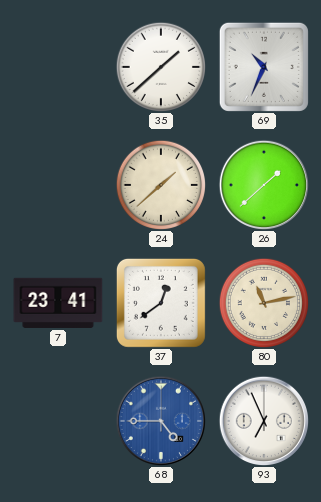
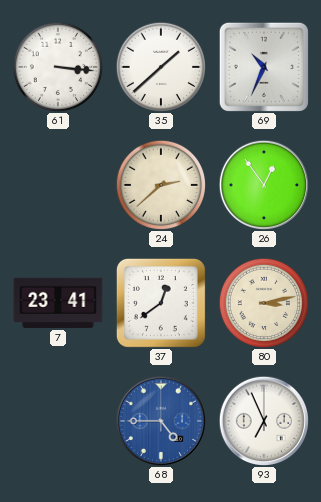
61: none -> 3:16 (57, 66)
24: 1:38 -> 2:38 (160, 184)
26: 1:38 -> 12:54 (263, 184)
80: 11:13 -> 3:13 (263, 302)
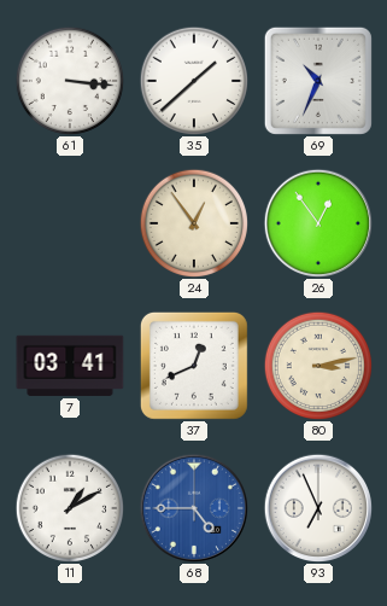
24: 2:38 -> 12:54 (193, 222)
7: 23:41 -> 03:41 (70, 366)
37: 12:39 -> 12:41 (194, 366)
11: none -> 1:10 (69, 507)
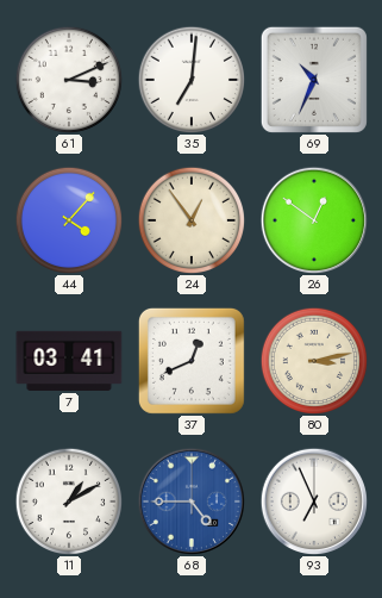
61: 3:16 -> 3:11 (68, 79)
35: 1:38 -> 7:01 (190, 79)
44: none -> 4:07 (68, 219)
26: 12:54 -> 12:51 (313, 219)
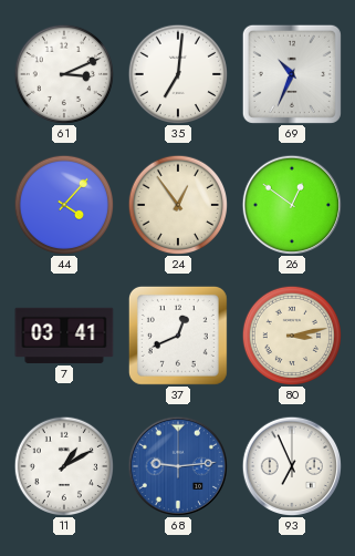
68: 4:45 -> 9:14 (177, 465)
